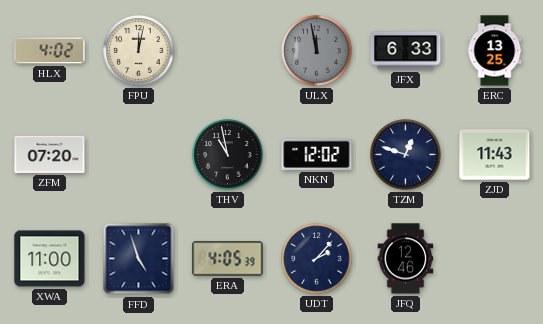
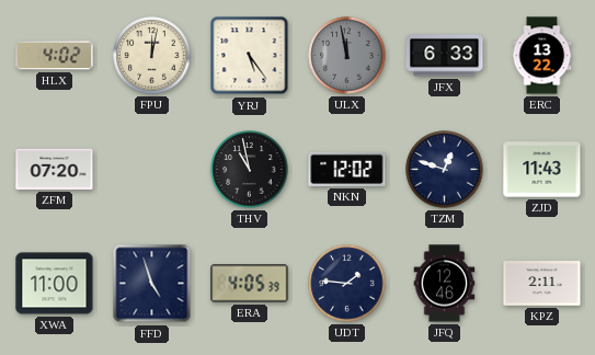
YRJ: none -> 5:24 (250, 56)
ERC: 13:25 -> 13:22 (542, 56)
UDT: 2:07 -> 1:46 (347, 284)
KPZ: none -> 2:11 (542, 284)
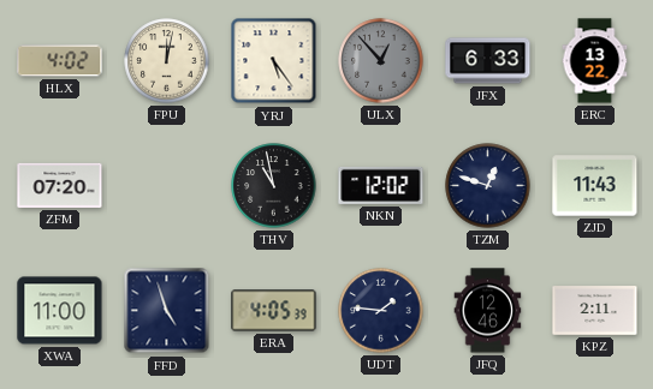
ULX: 11:58 -> 12:53 (381, 61)
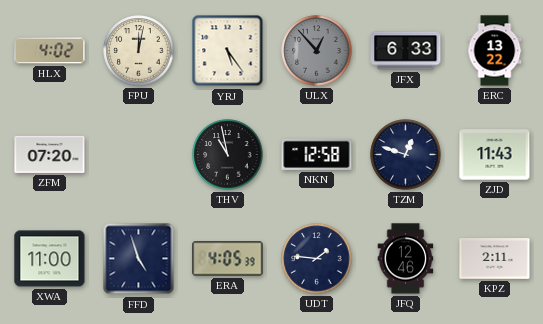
NKN: 12:02 -> 12:58 (317, 154)
